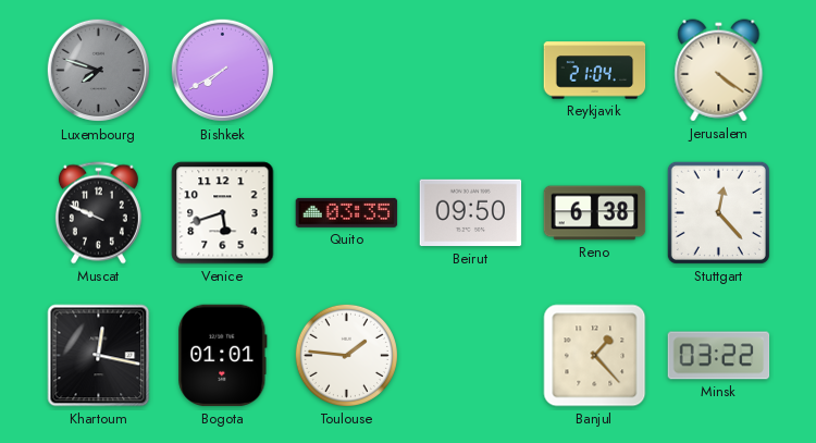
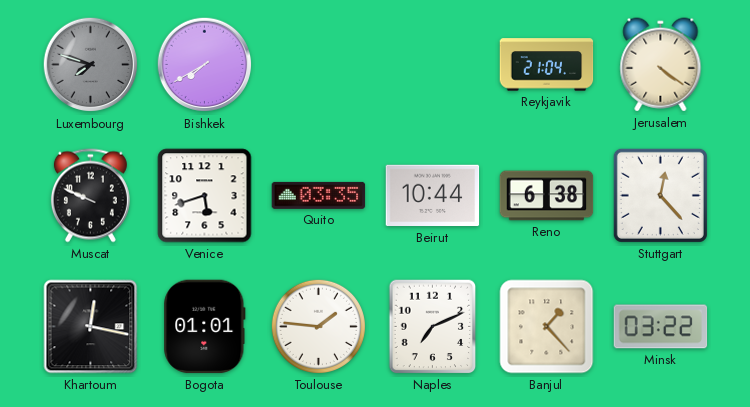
Beirut: 09:50 -> 10:44 (433, 196)
Naples: none -> 7:11 (433, 327)
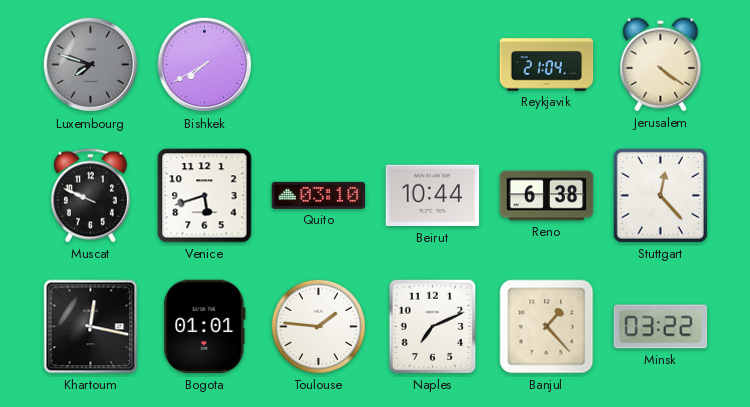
Quito: 03:35 -> 03:10 (319, 195)
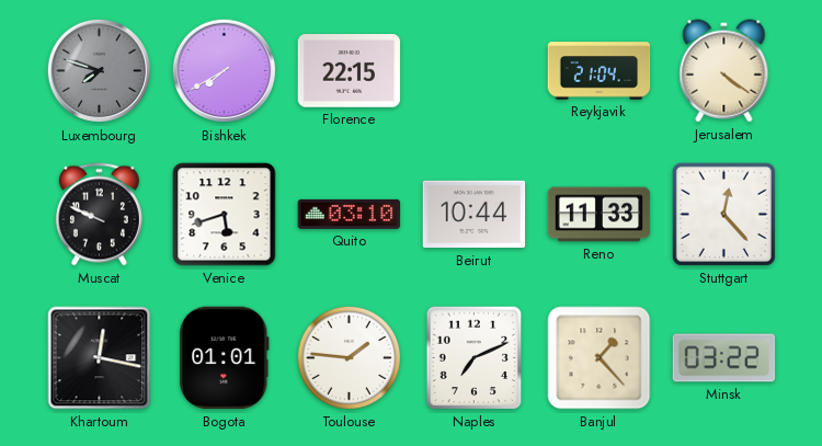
Florence: none -> 22:15 (350, 71)
Reno: 6:38 -> 11:33 (600, 215)
